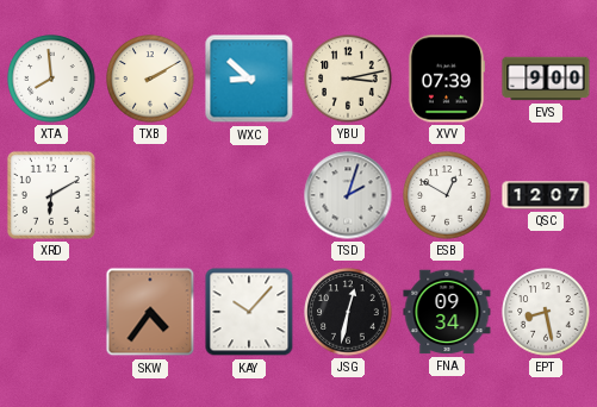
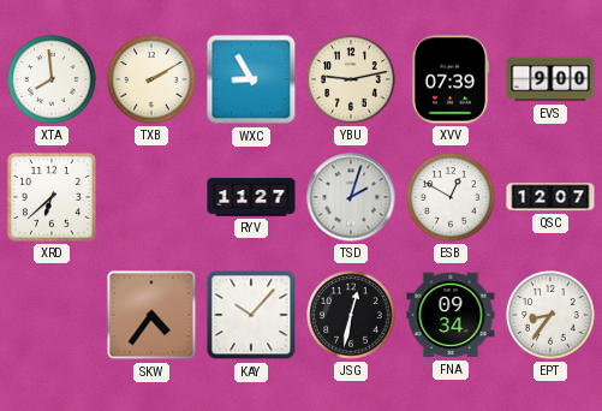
WXC: 8:52 -> 8:55 (251, 79)
YBU: 3:13 -> 9:13 (351, 79)
XRD: 6:10 -> 6:38 (52, 197)
RYV: none -> 11:27 (251, 197)
EPT: 8:28 -> 8:36 (550, 315)
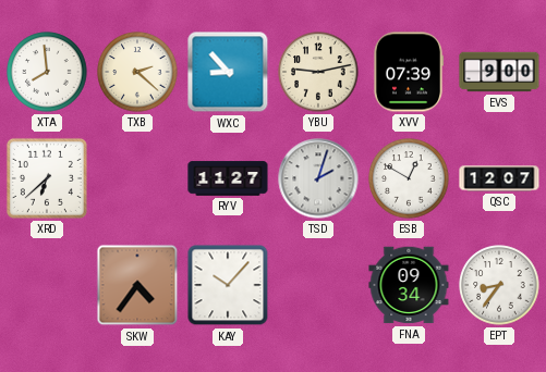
TXB: 2:10 -> 2:22 (137, 72)
WXC: 8:55 -> 8:53 (228, 72)
JSG: 12:32 -> none (351, 315)
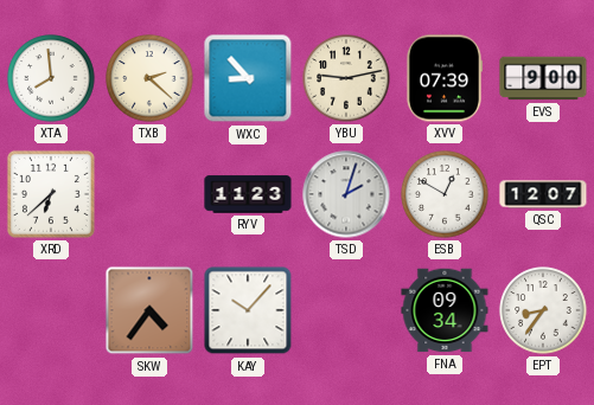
RYV: 11:27 -> 11:23 (248, 194)
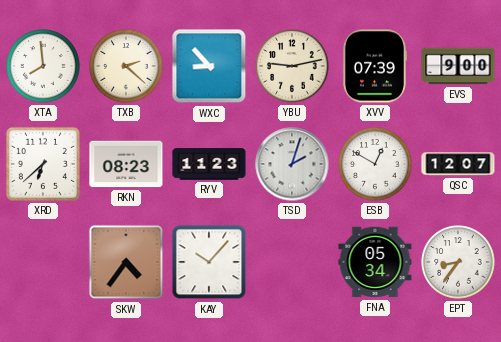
RKN: none -> 08:23 (126, 164)
FNA: 09:34 -> 05:34 (375, 262)
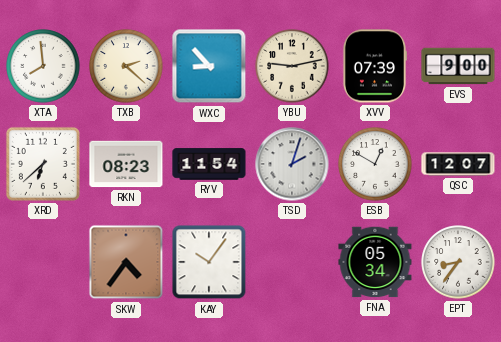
RYV: 11:23 -> 11:54 (209, 164)
KAY: 10:07 -> 10:06 (209, 262)
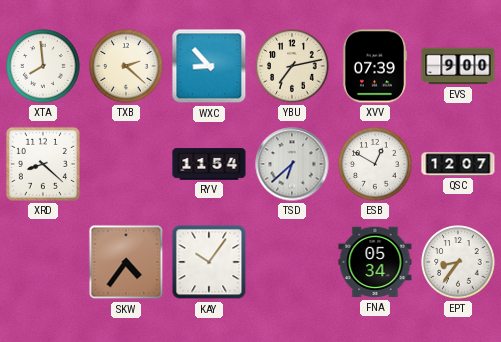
YBU: 9:13 -> 7:13 (292, 66)
XRD: 6:38 -> 8:22 (43, 164)
RKN: 08:23 -> none (126, 164)
TSD: 2:03 -> 6:38 (292, 164)
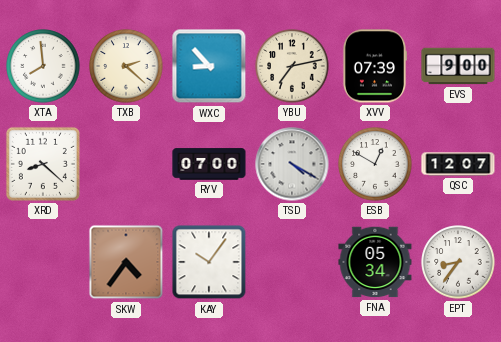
RYV: 11:54 -> 07:00 (209, 164)
TSD: 6:38 -> 4:20 (292, 164)
